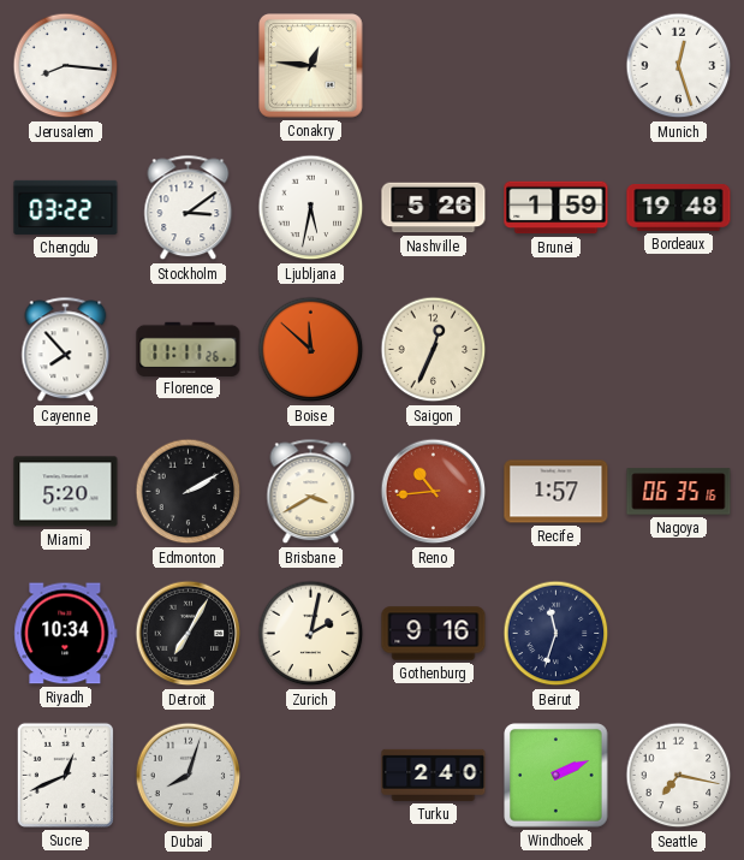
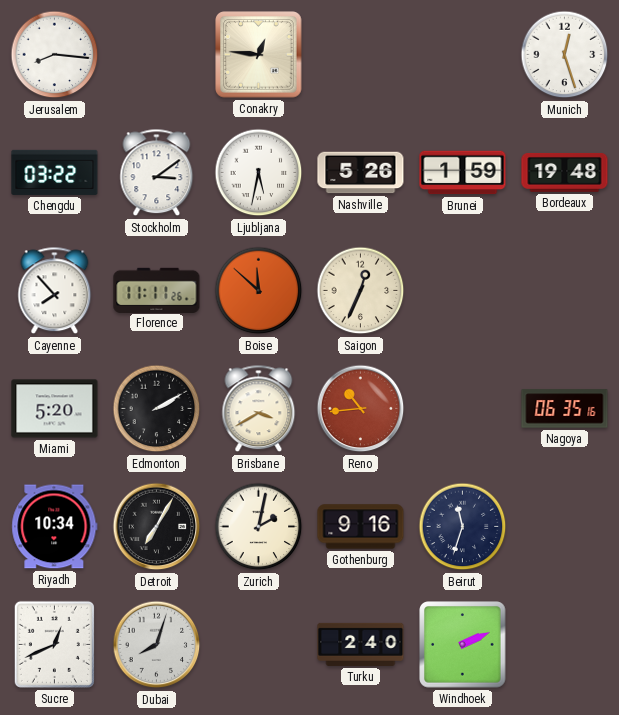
Recife: 1:57 -> none (556, 492)
Seattle: 7:17 -> none (679, 776)
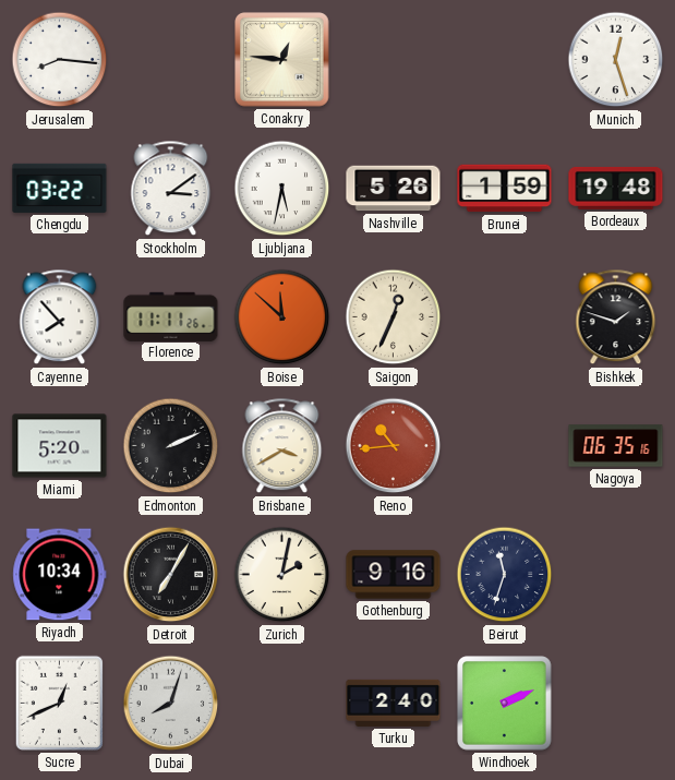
Bishkek: none -> 1:48 (616, 317)
Edmonton: 2:10 -> 2:11 (171, 446)
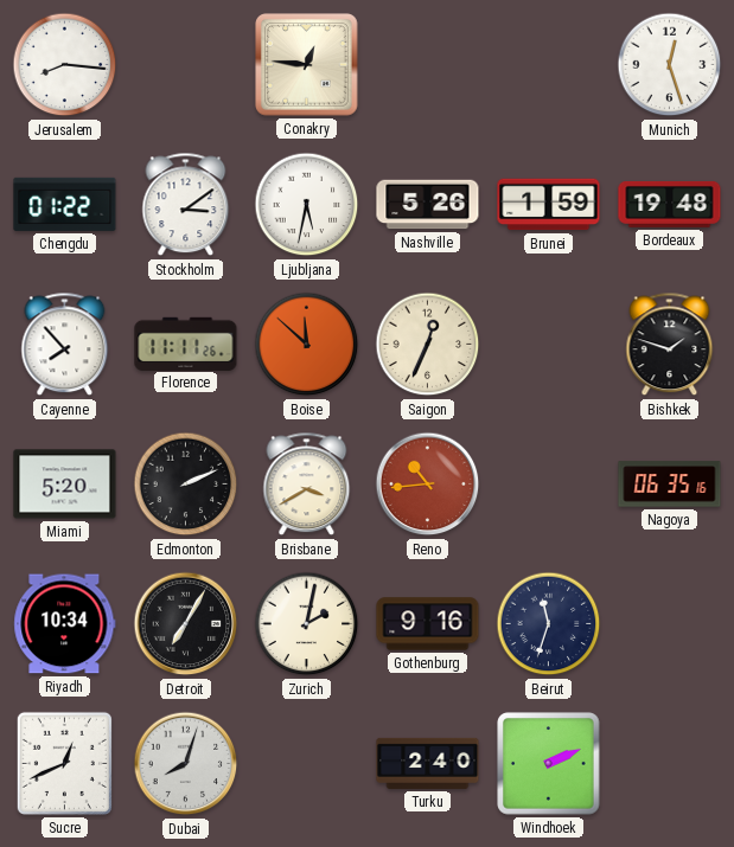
Chengdu: 03:22 -> 01:22 (65, 204)
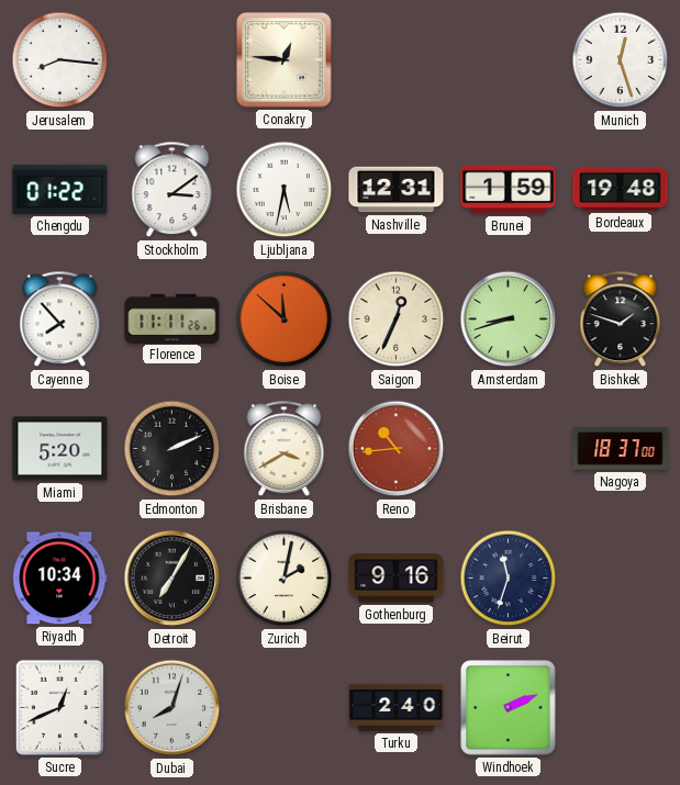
Nashville: 5:26 -> 12:31 (397, 190)
Amsterdam: none -> 8:42 (509, 319)
Nagoya: 06:35 -> 18:37 (621, 449)
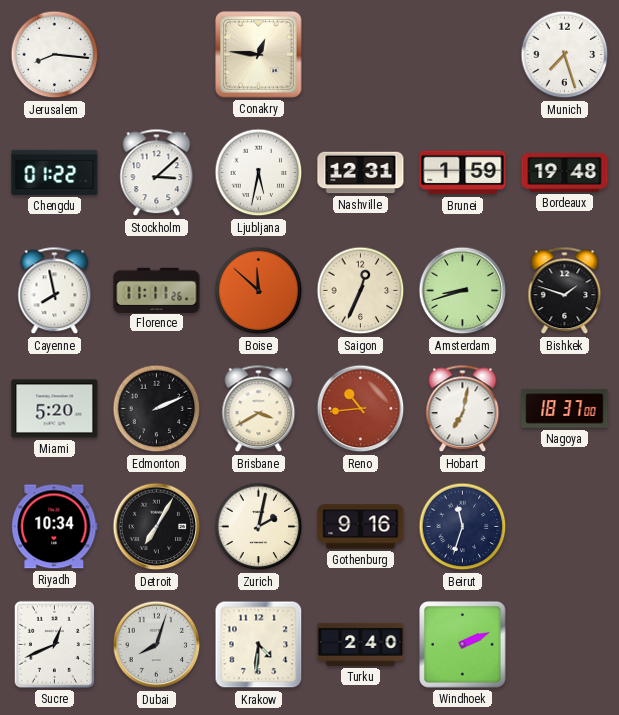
Munich: 12:27 -> 7:27 (565, 55)
Stockholm: 3:09 -> 3:08 (157, 173)
Cayenne: 7:53 -> 7:58 (55, 291)
Hobart: none -> 7:02 (463, 409)
Krakow: none -> 4:31 (259, 645)
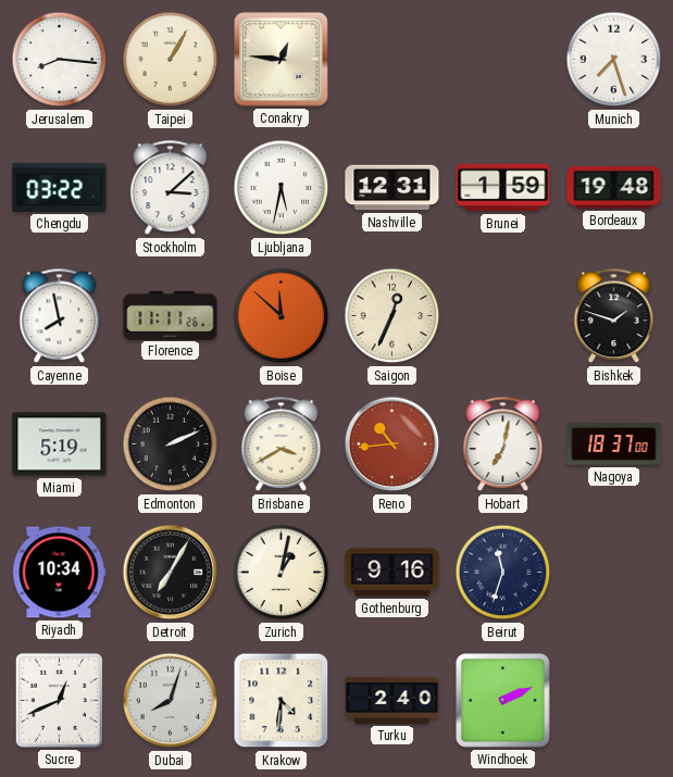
Taipei: none -> 1:05 (171, 60)
Chengdu: 01:22 -> 03:22 (60, 187)
Amsterdam: 8:42 -> none (463, 291)
Miami: 5:20 -> 5:19 (60, 444)
Zurich: 2:02 -> 1:02 (282, 573)
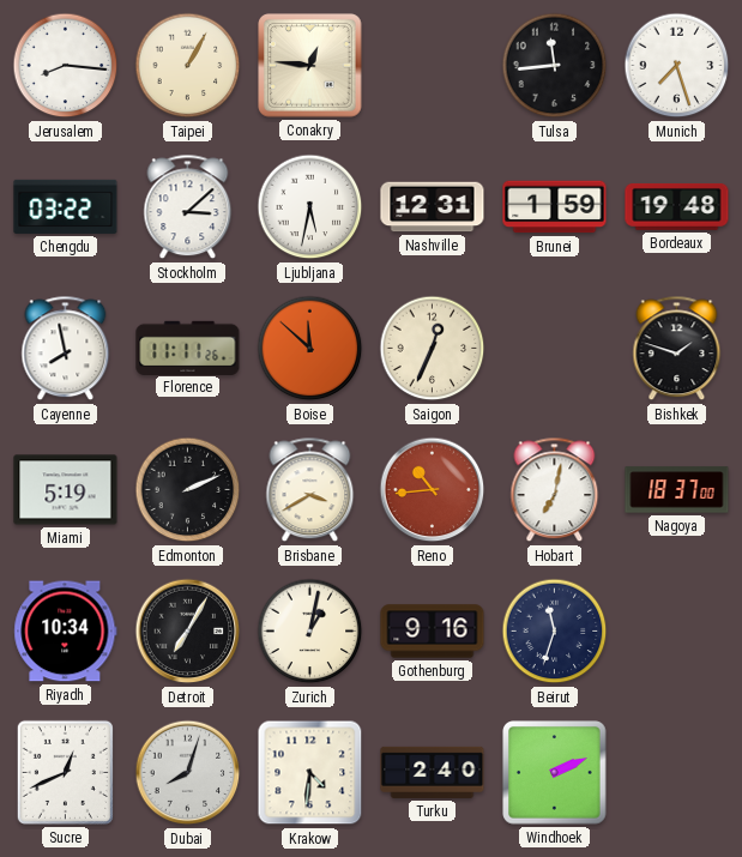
Tulsa: none -> 11:44 (555, 66)
